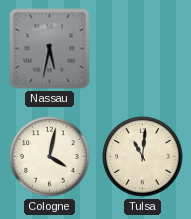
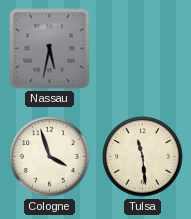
Cologne: 4:02 -> 3:57 (50, 157)
Tulsa: 11:01 -> 11:29 (143, 157)
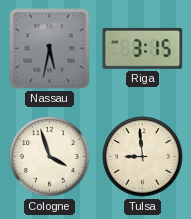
Riga: none -> 3:15 (143, 48)
Tulsa: 11:29 -> 8:59 (143, 157)
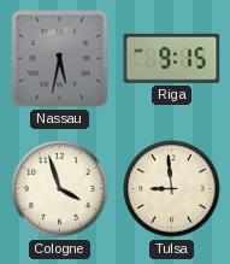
Riga: 3:15 -> 9:15 (172, 58)
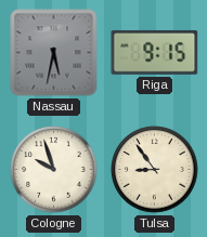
Cologne: 3:57 -> 9:57 (54, 170)
Tulsa: 8:59 -> 8:54 (155, 170)
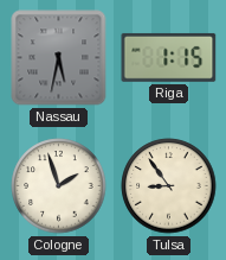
Riga: 9:15 -> 1:15 (169, 57)
Cologne: 9:57 -> 1:57 (59, 186)
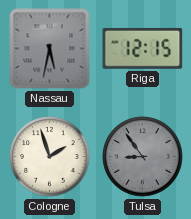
Riga: 1:15 -> 12:15 (143, 48)
Tulsa dial: cream -> grey (143, 157)
